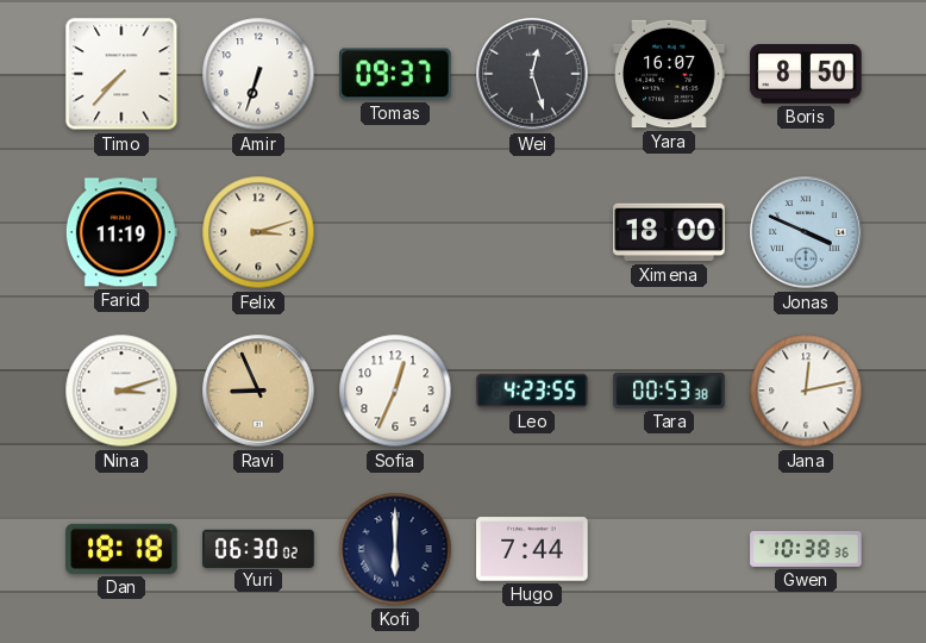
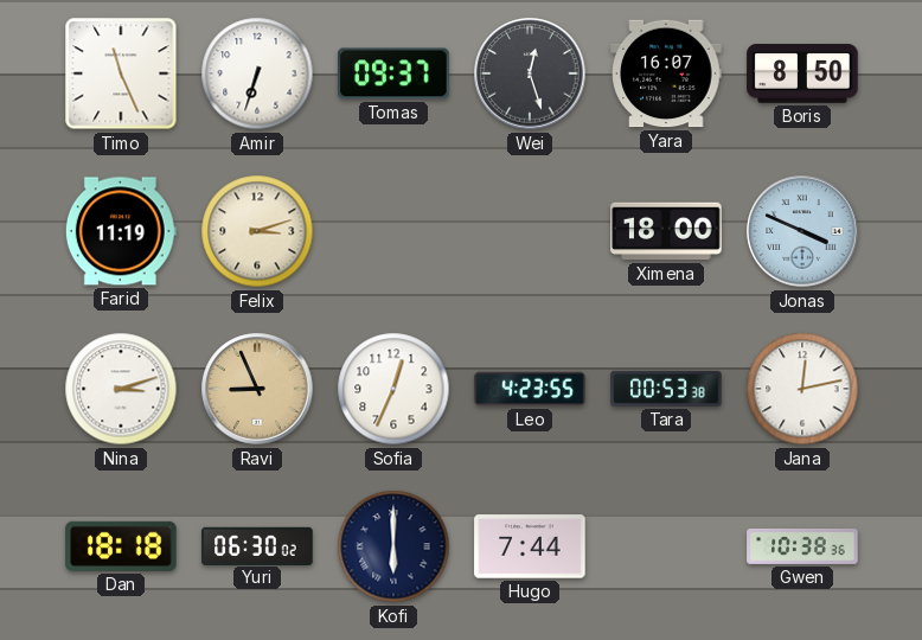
Timo: 7:37 -> 11:26 (121, 73)
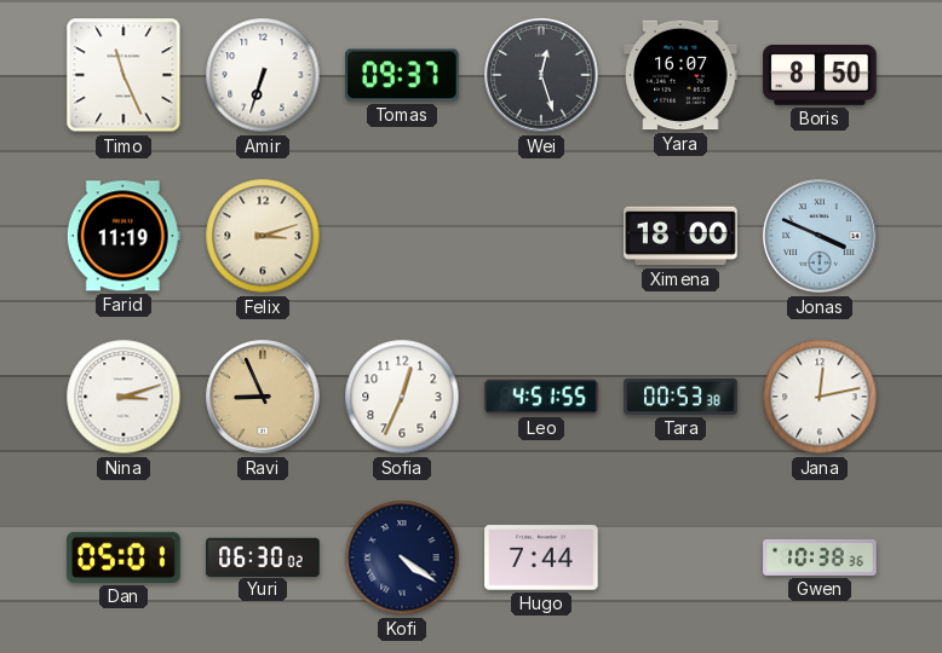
Leo: 4:23 -> 4:51 (541, 397)
Dan: 18:18 -> 05:01 (124, 557)
Kofi: 6:00 -> 4:21 (402, 557)
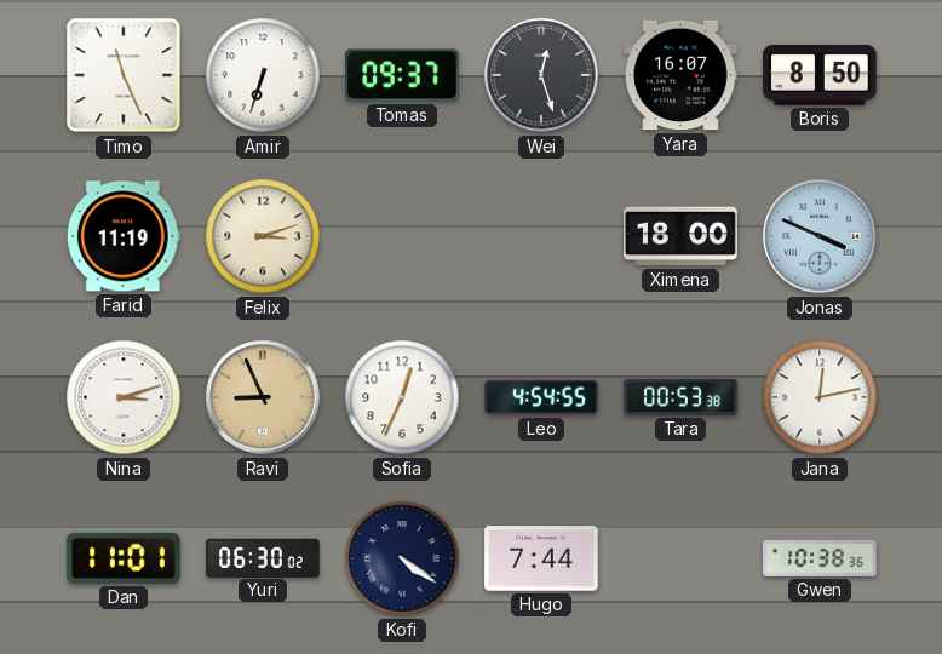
Leo: 4:51 -> 4:54 (541, 397)
Dan: 05:01 -> 11:01 (124, 558)
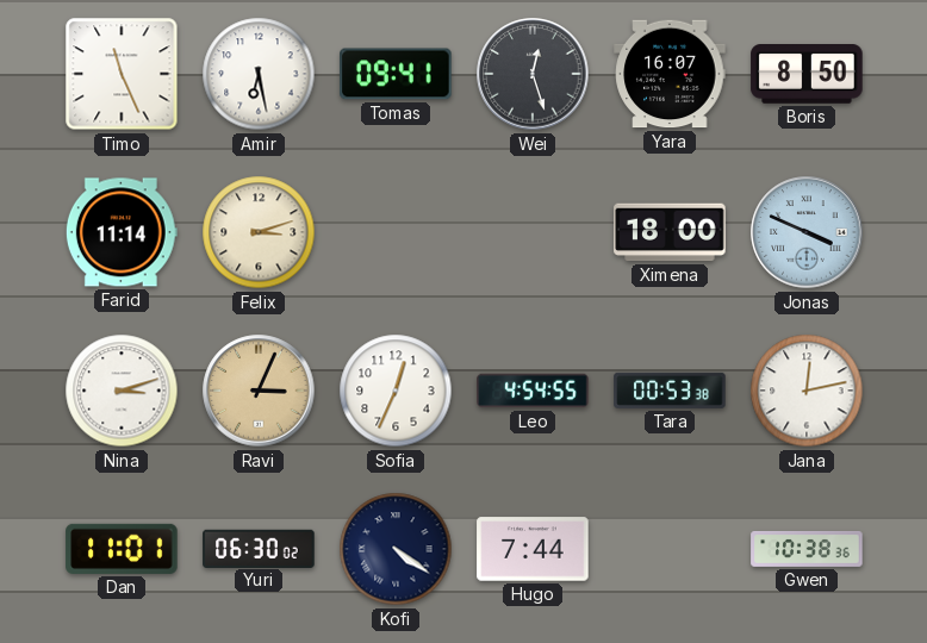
Amir: 6:33 -> 6:28 (259, 74)
Tomas: 09:37 -> 09:41 (396, 74)
Farid: 11:19 -> 11:14 (122, 232)
Ravi: 8:56 -> 3:04 (259, 391)
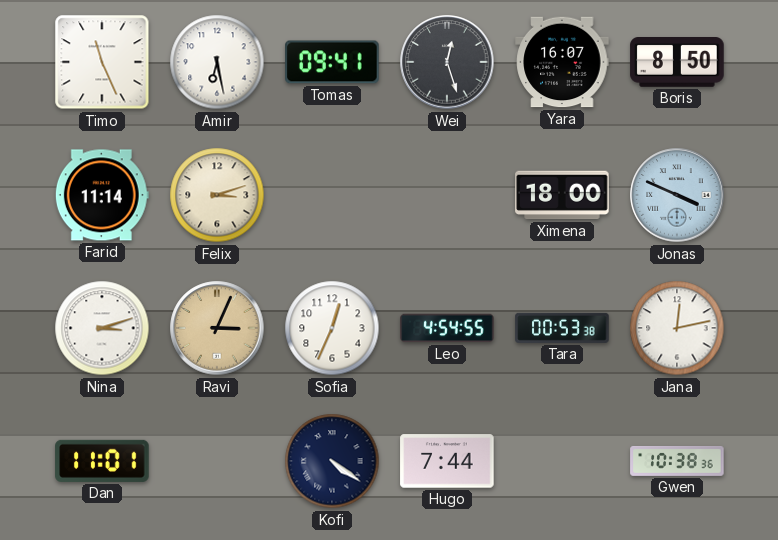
Yuri: 06:30 -> none (259, 548)
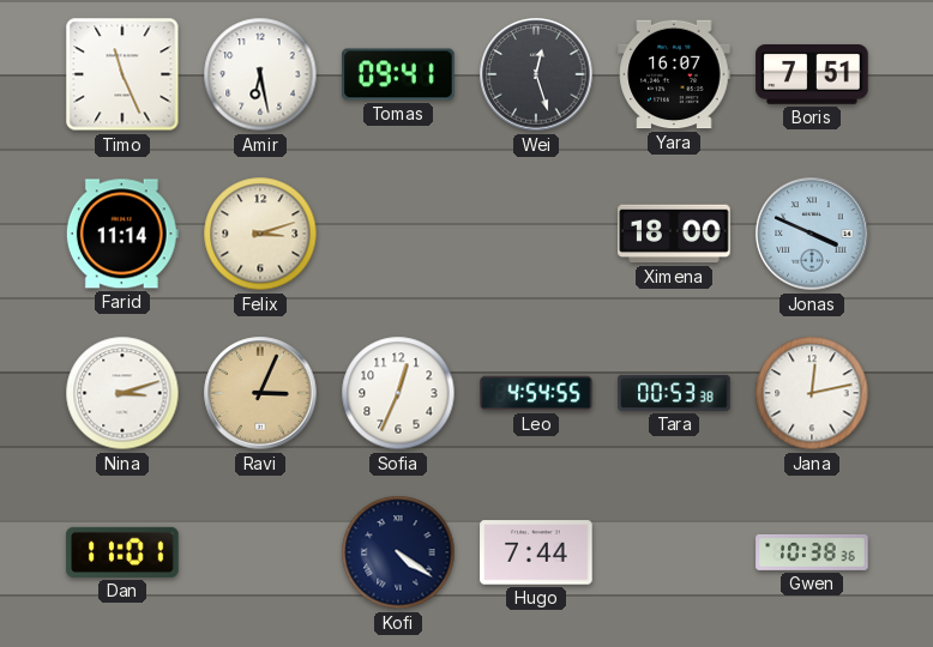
Boris: 8:50 -> 7:51 (812, 75)
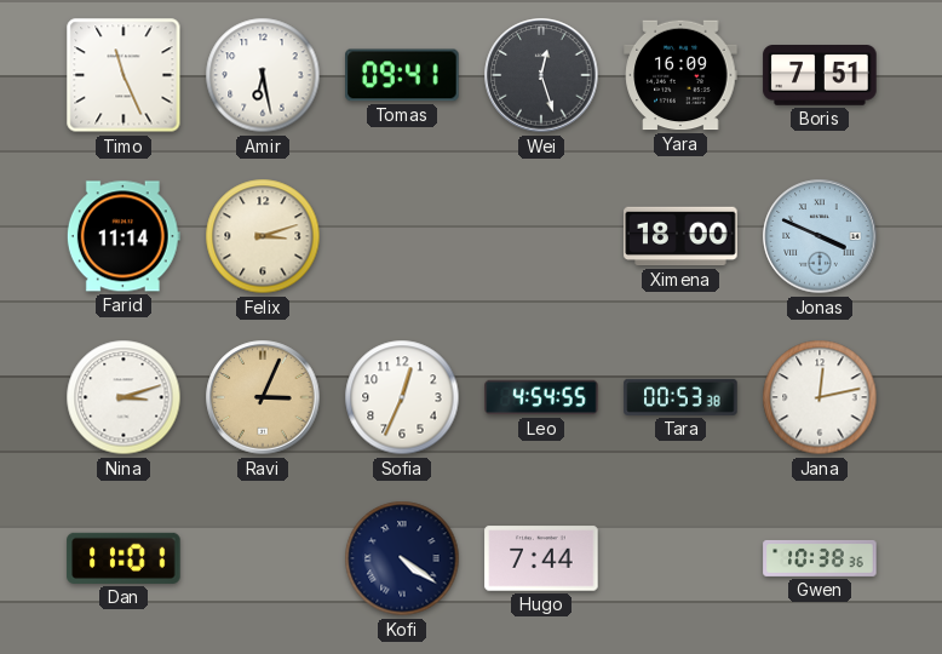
Yara: 16:07 -> 16:09 (680, 75)
